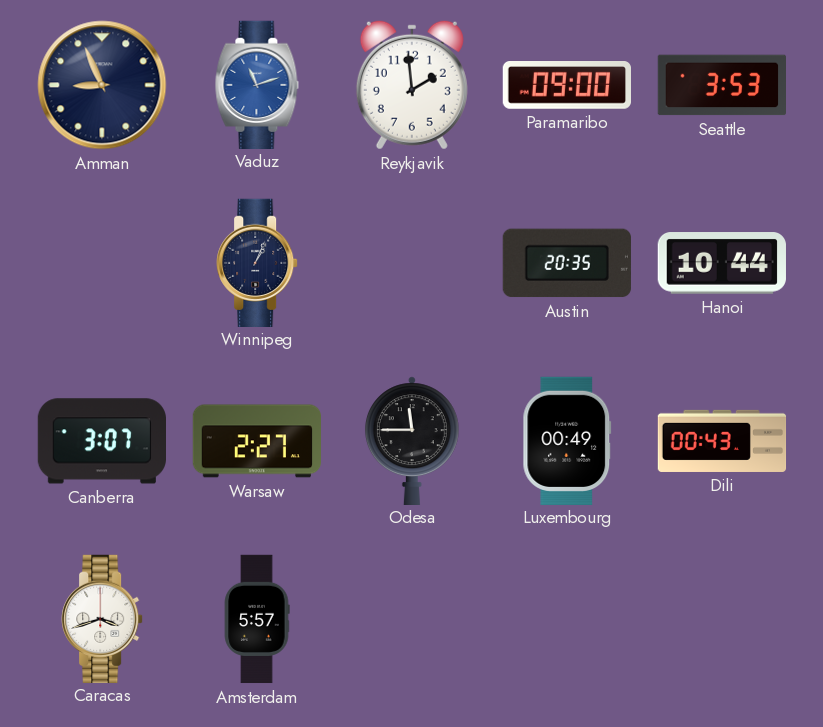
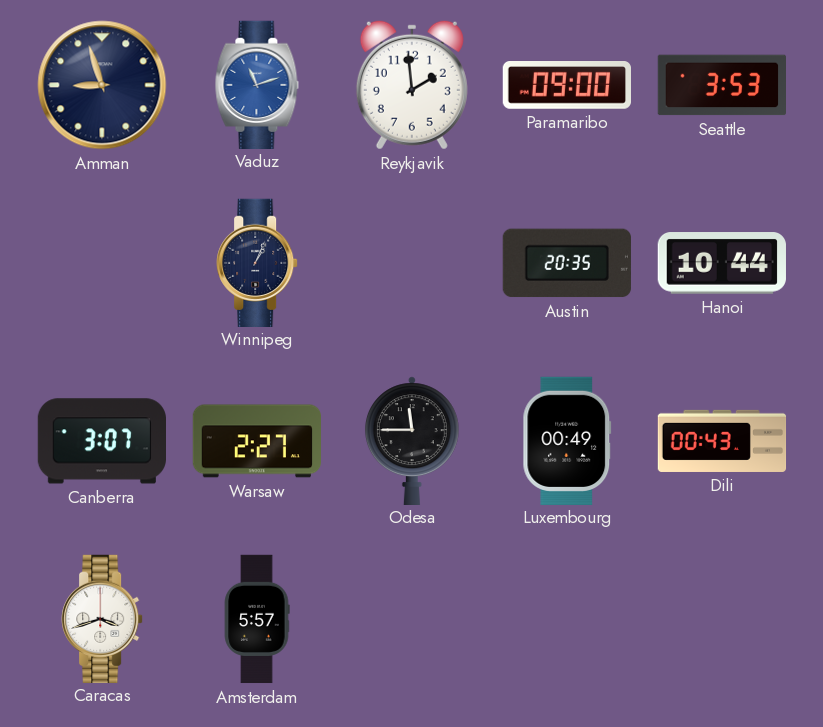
Amman: 8:56 -> 8:57 (102, 85)
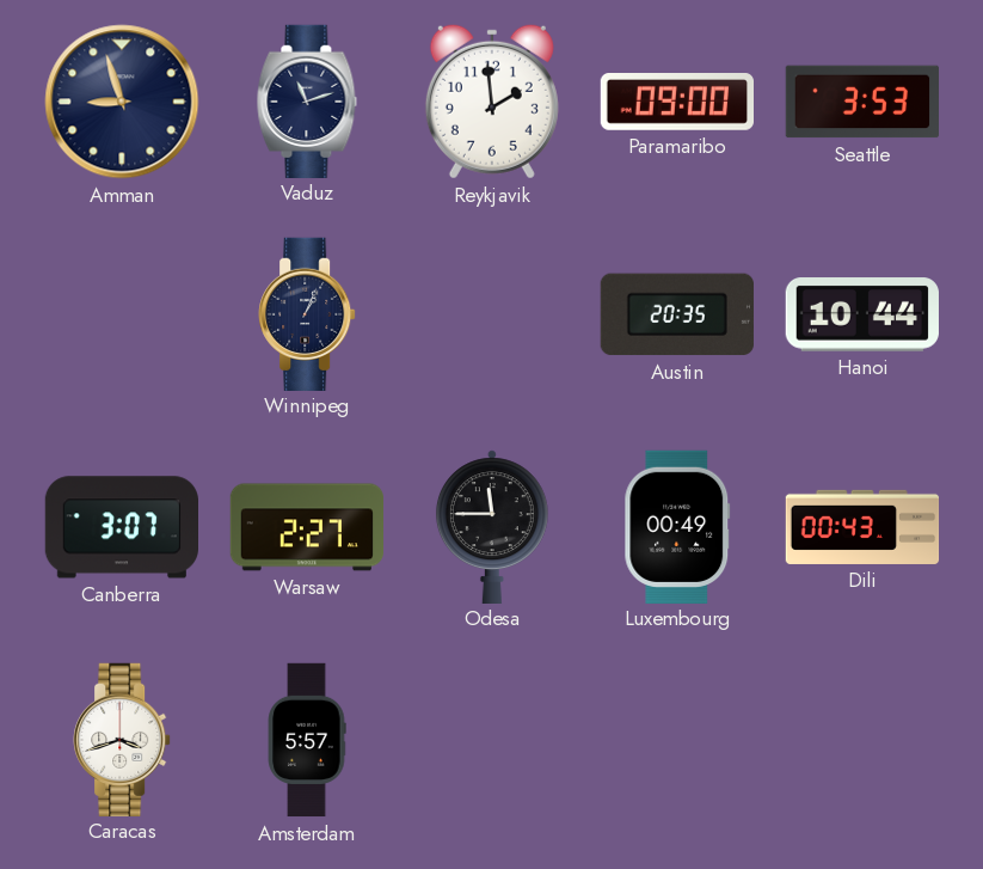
Vaduz dial: blue -> navy (307, 100)
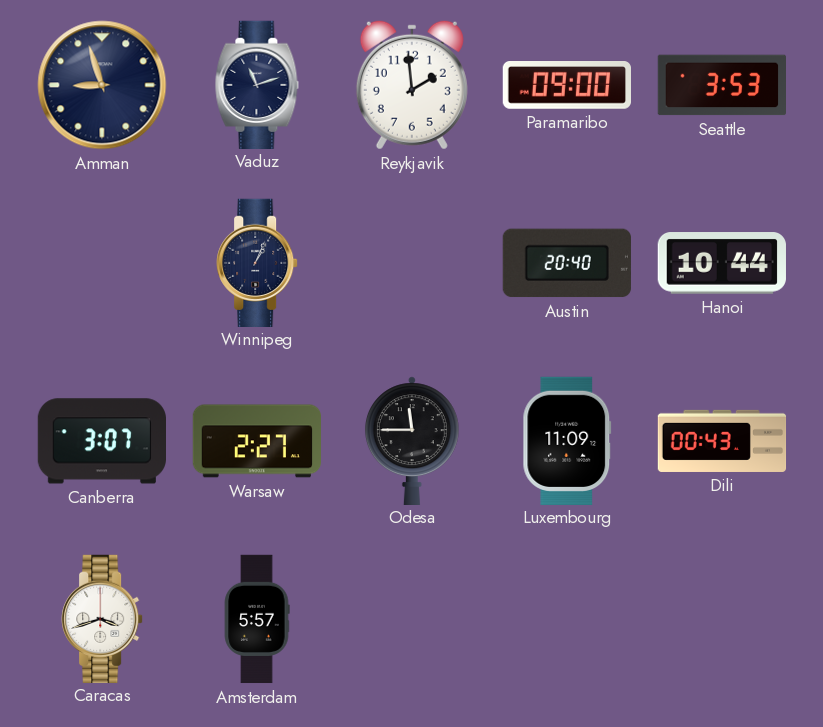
Austin: 20:35 -> 20:40 (567, 263)
Luxembourg: 00:49 -> 11:09 (567, 440)
